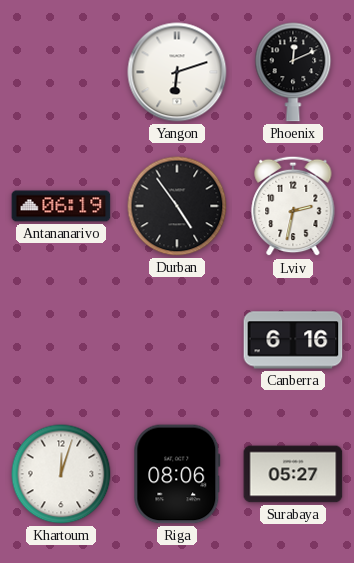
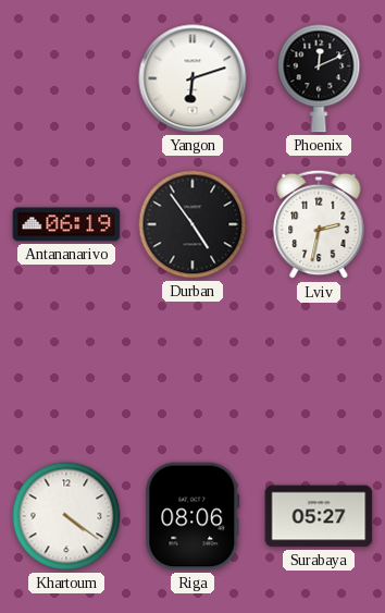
Canberra: 6:16 -> none (293, 340)
Khartoum: 12:03 -> 4:21 (66, 516)
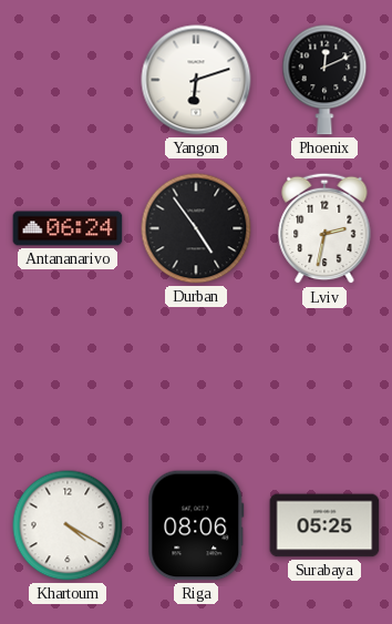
Antananarivo: 06:19 -> 06:24 (68, 228)
Khartoum: 4:21 -> 4:20 (68, 525)
Surabaya: 05:27 -> 05:25 (324, 525)
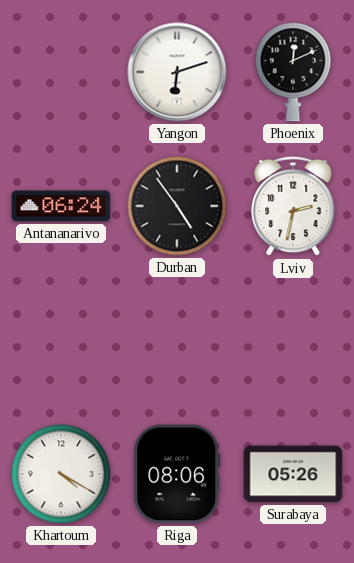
Surabaya: 05:25 -> 05:26 (293, 474)
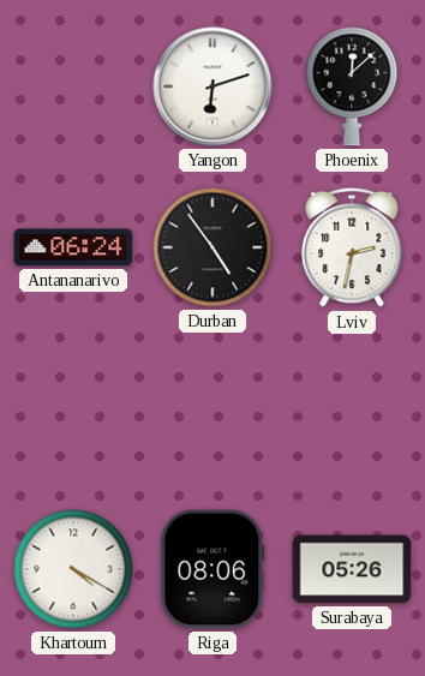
Phoenix: 12:11 -> 12:08 (352, 86)
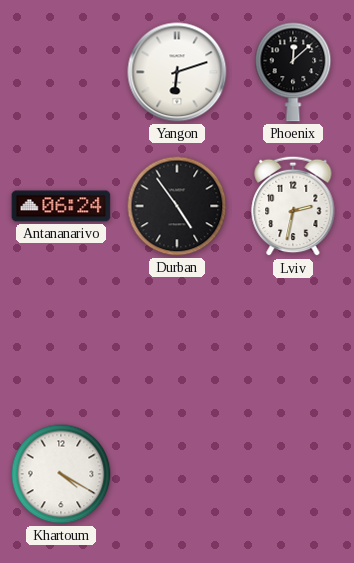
Riga: 08:06 -> none (212, 569)
Surabaya: 05:26 -> none (352, 569)
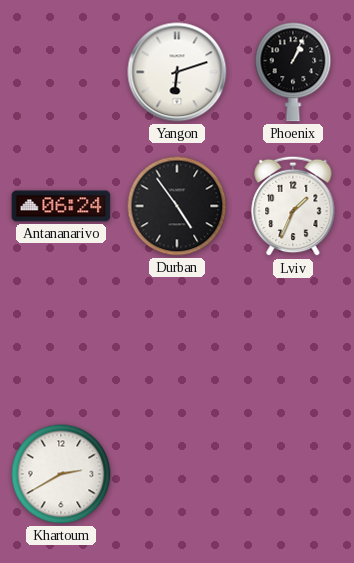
Phoenix: 12:08 -> 1:04 (293, 72)
Lviv: 2:32 -> 1:34 (293, 206)
Khartoum: 4:20 -> 2:40 (61, 474)
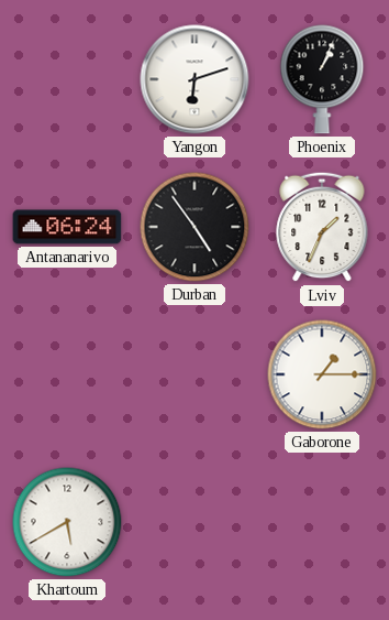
Gaborone: none -> 1:15 (322, 374)
Khartoum: 2:40 -> 5:40 (67, 522)
